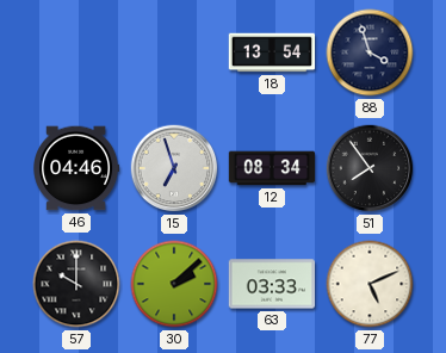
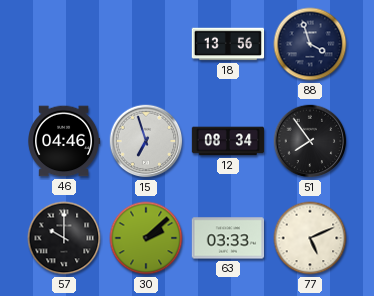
18: 13:54 -> 13:56 (228, 44)
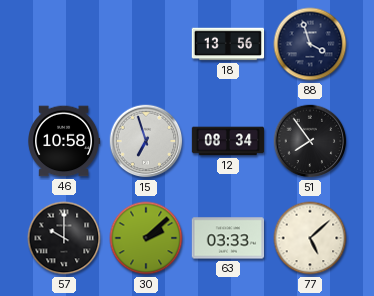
46: 04:46 -> 10:58 (64, 141)
77: 5:11 -> 5:08 (310, 238)
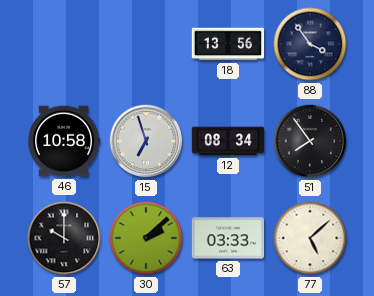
88: 3:57 -> 3:54 (310, 44)
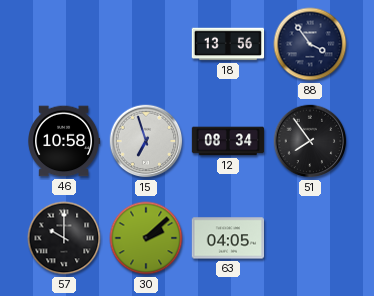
63: 03:33 -> 04:05 (228, 238)
77: 5:08 -> none (310, 238)
